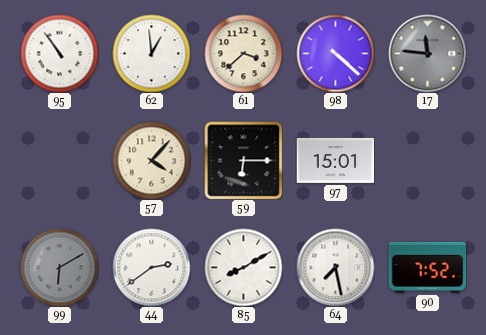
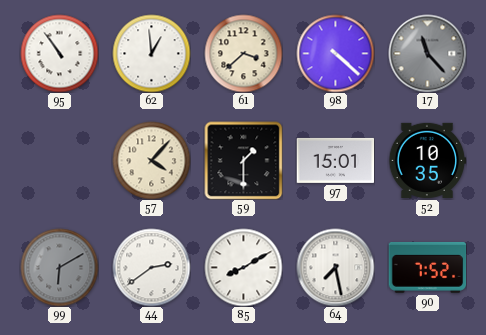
17: 11:46 -> 11:23 (427, 53)
59: 6:15 -> 1:30 (243, 160)
52: none -> 10:35 (427, 160)
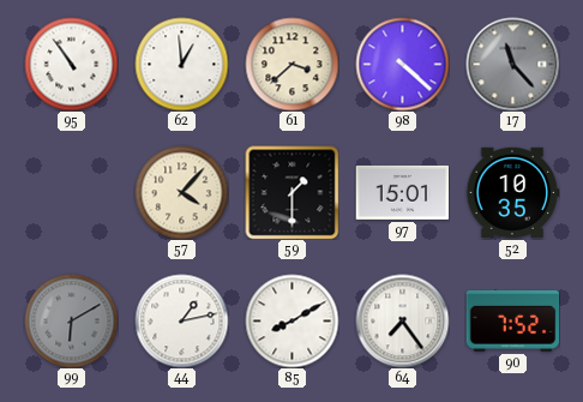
44: 2:39 -> 1:13 (181, 320)
64: 7:28 -> 7:24 (402, 320)
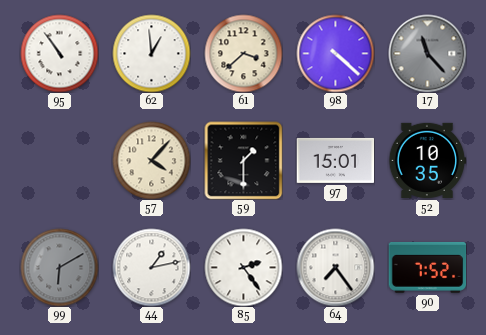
85: 8:10 -> 2:24 (243, 267)
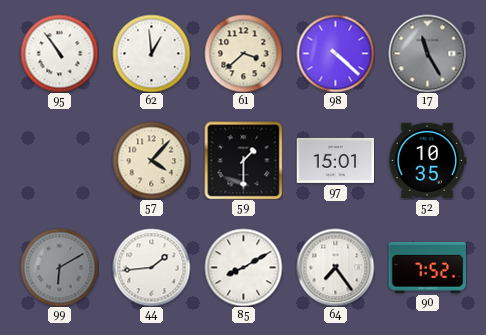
17: 11:23 -> 11:25 (427, 53)
44: 1:13 -> 1:44 (151, 267)
85: 2:24 -> 8:10 (243, 267)
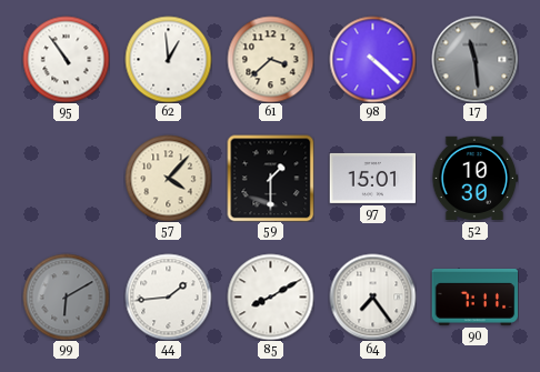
17: 11:25 -> 11:29 (474, 59)
52: 10:35 -> 10:30 (474, 178)
90: 7:52 -> 7:11 (474, 296)
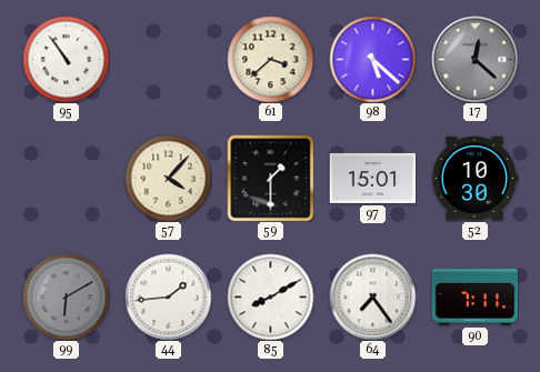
62: 12:59 -> none (168, 59)
98: 4:22 -> 5:22 (372, 59)
17: 11:29 -> 12:22 (474, 59)
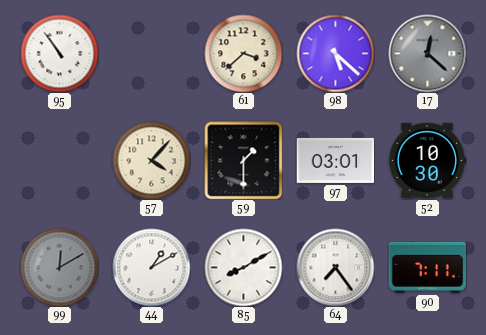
97: 15:01 -> 03:01 (335, 160)
99: 6:10 -> 12:10 (59, 267)
44: 1:44 -> 1:10 (151, 267)
